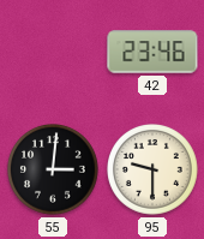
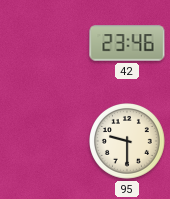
55: 3:01 -> none (54, 171)
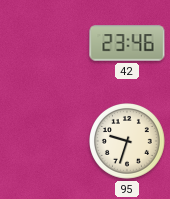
95: 9:30 -> 9:33 (128, 142)
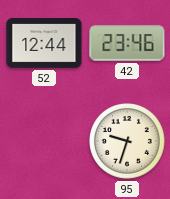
52: none -> 12:44 (44, 44)
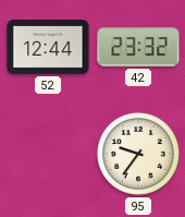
42: 23:46 -> 23:32 (138, 47)
95: 9:33 -> 9:36 (139, 155)
